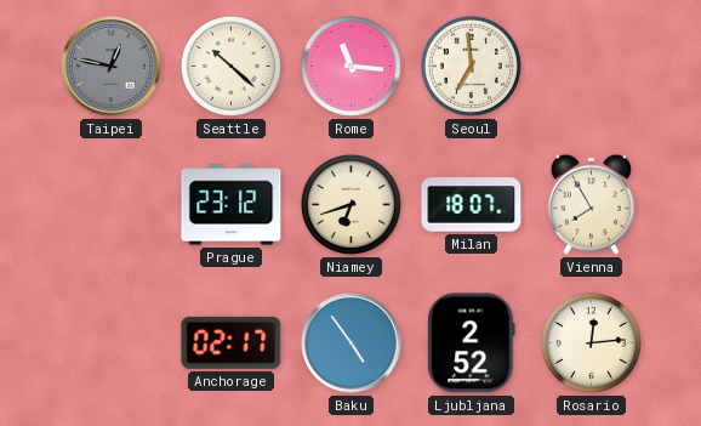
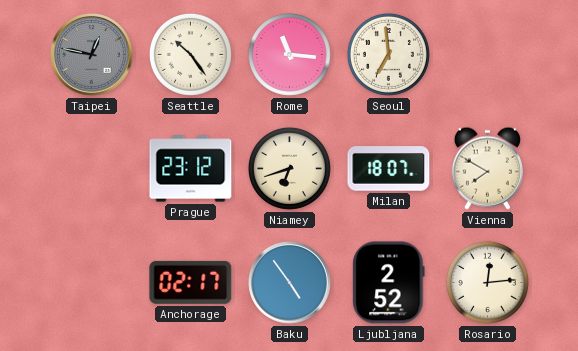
Seattle: 10:22 -> 10:24 (190, 54)
Vienna: 7:55 -> 7:50 (487, 168)
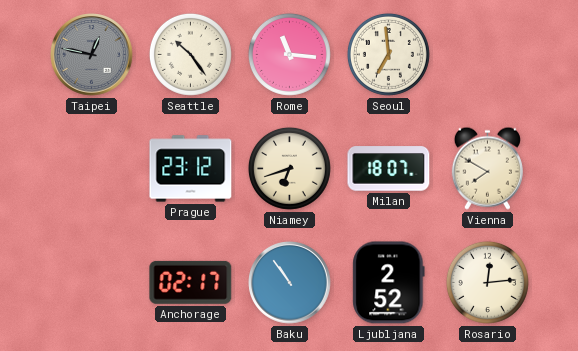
Baku: 4:54 -> 10:54 (290, 283)
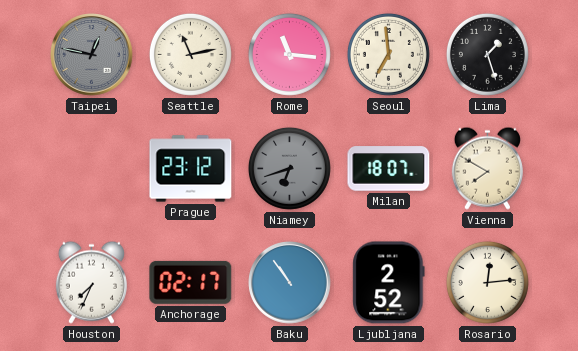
Seattle: 10:24 -> 11:13 (190, 54)
Lima: none -> 1:27 (487, 54)
Niamey dial: cream -> grey (289, 168)
Houston: none -> 7:34 (91, 282)
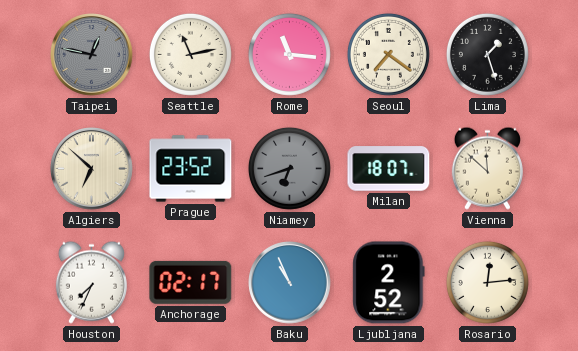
Seoul: 6:59 -> 7:21 (388, 54)
Algiers: none -> 6:52 (92, 169)
Prague: 23:12 -> 23:52 (191, 169)
Vienna: 7:50 -> 11:52 (487, 168)
Baku: 10:54 -> 10:56 (290, 283)
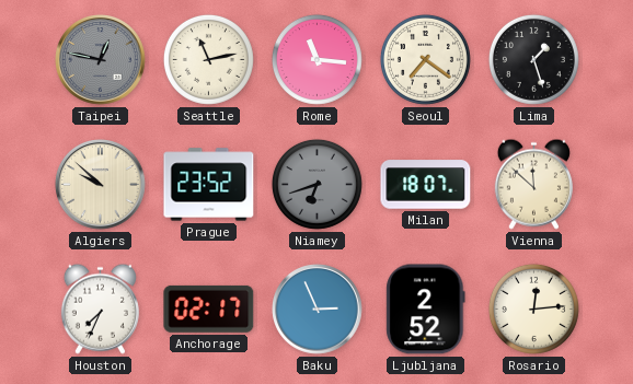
Algiers: 6:52 -> 9:52 (101, 185)
Baku: 10:56 -> 2:56 (318, 310)
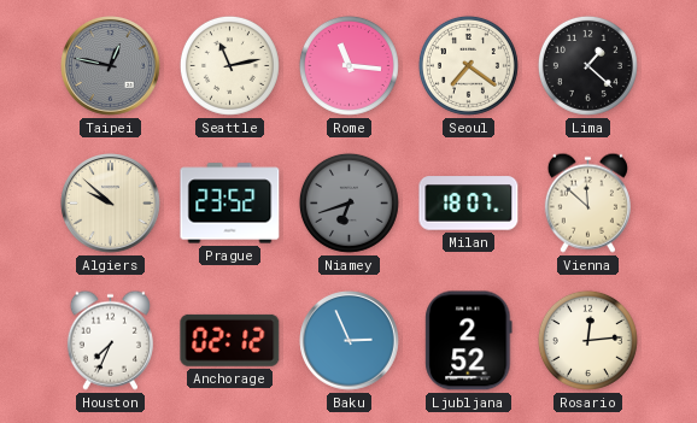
Lima: 1:27 -> 1:22 (587, 65)
Anchorage: 02:17 -> 02:12 (230, 340)
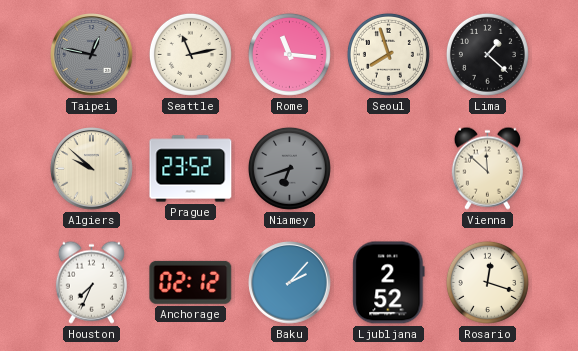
Seoul: 7:21 -> 7:57 (388, 54)
Milan: 18:07 -> none (469, 204)
Baku: 2:56 -> 2:07 (290, 283)
Rosario: 12:14 -> 12:18 (487, 282)
